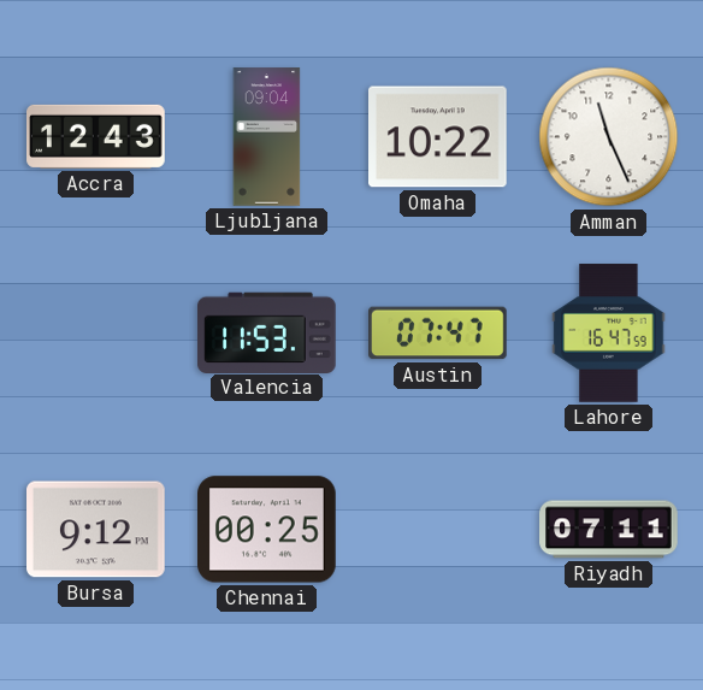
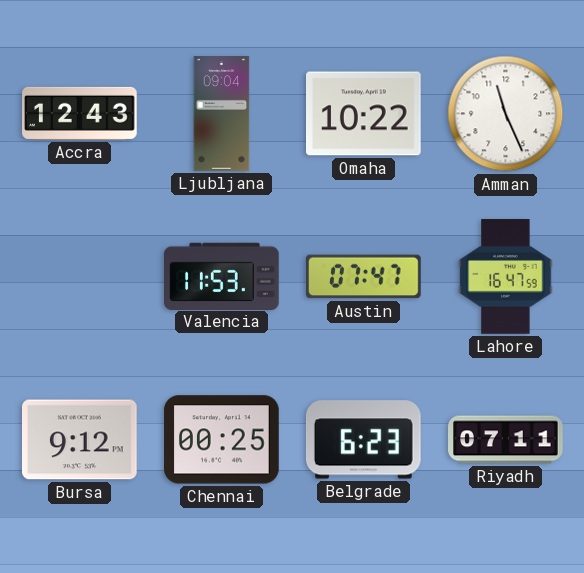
Belgrade: none -> 6:23 (363, 440)
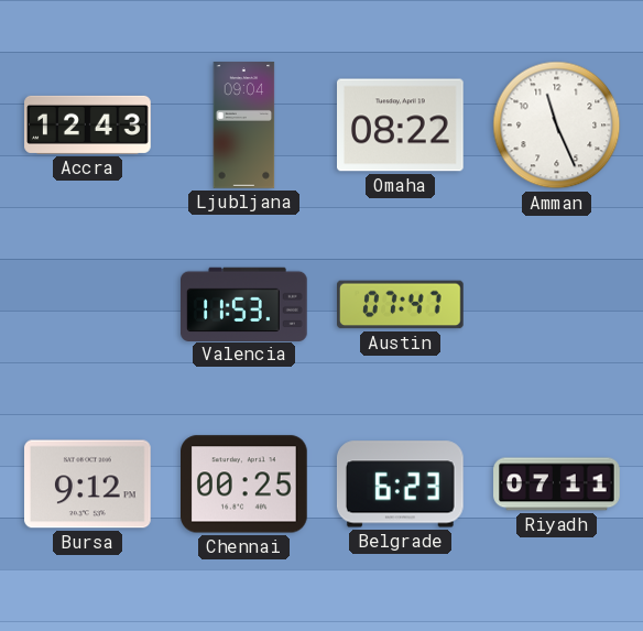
Omaha: 10:22 -> 08:22 (401, 126)
Lahore: 16:47 -> none (506, 277)
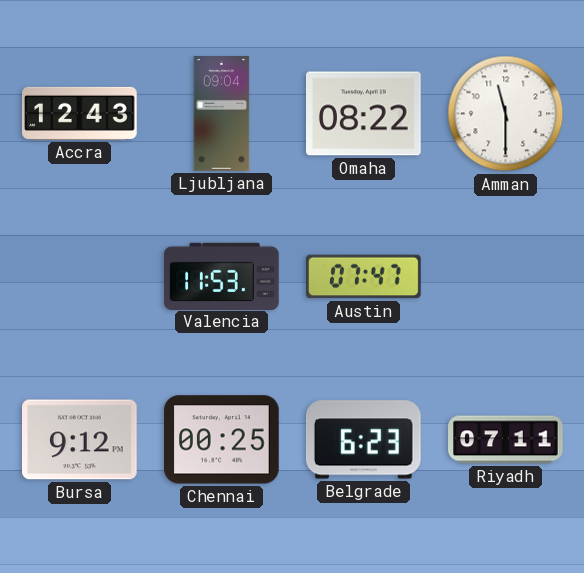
Amman: 11:26 -> 11:30 (506, 114)
